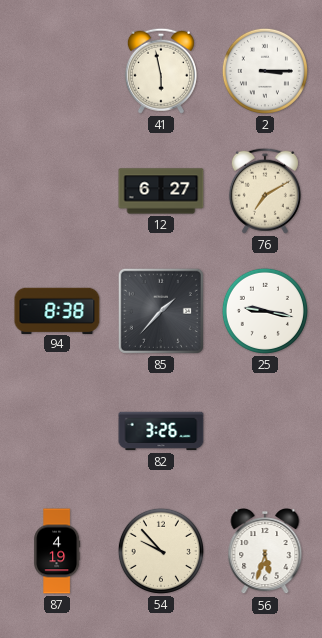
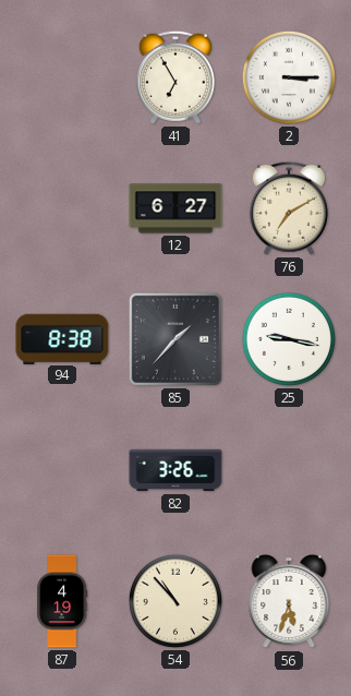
41: 5:58 -> 6:55 (175, 77)
54: 9:53 -> 10:53 (175, 601)
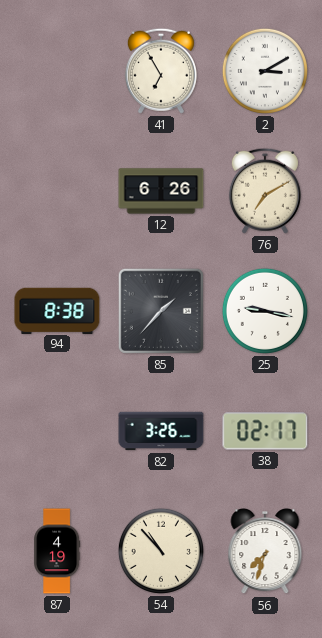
2: 3:15 -> 3:10 (265, 71)
12: 6:27 -> 6:26 (161, 191)
38: none -> 02:17 (265, 431)
56: 5:33 -> 7:33 (265, 552)
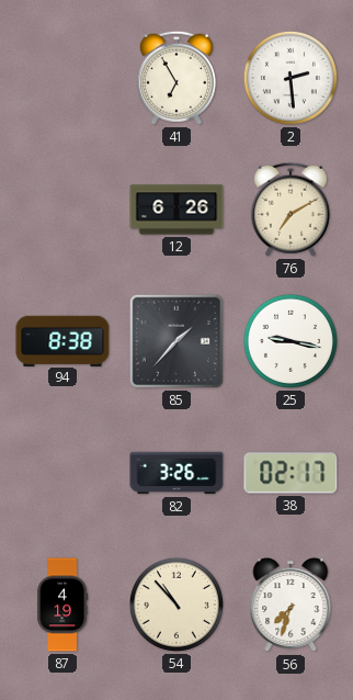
2: 3:10 -> 2:29 (291, 78)
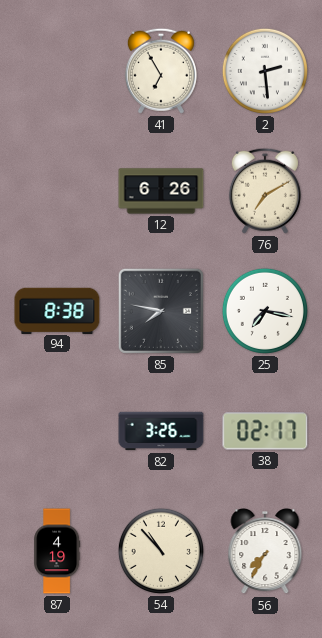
85: 1:37 -> 7:47 (161, 311)
25: 9:17 -> 7:17 (265, 311)
56: 7:33 -> 7:35 (265, 552)
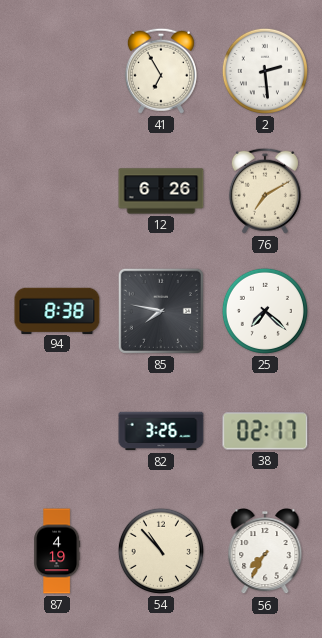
25: 7:17 -> 7:22 (265, 311)
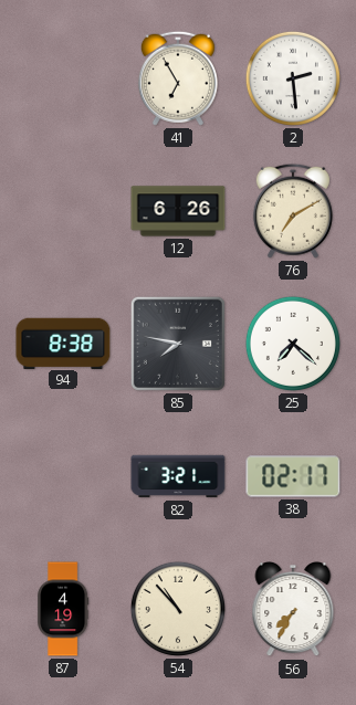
82: 3:26 -> 3:21 (178, 476)
